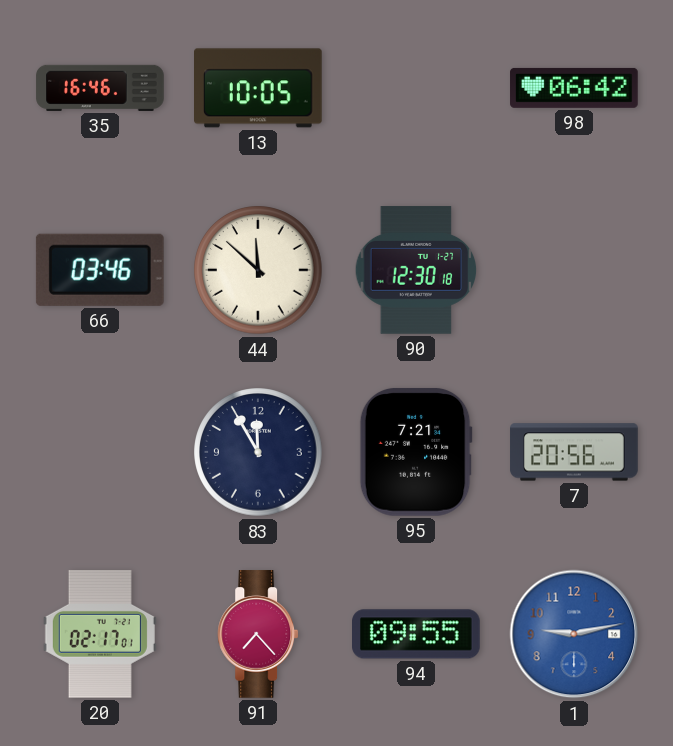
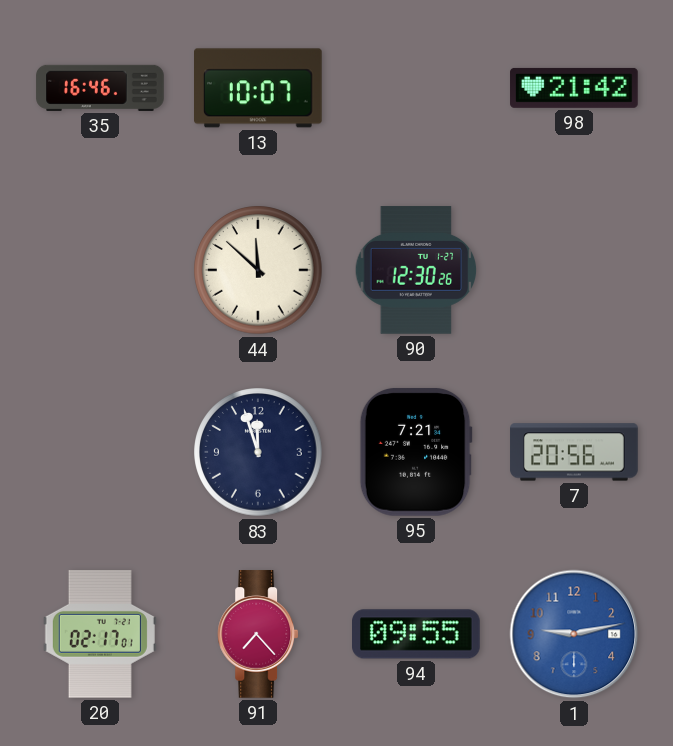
13: 10:05 -> 10:07 (259, 88)
98: 06:42 -> 21:42 (574, 88)
66: 03:46 -> none (100, 270)
90: 12:30:18 -> 12:30:26 (416, 270)
83: 11:55 -> 11:57 (258, 452)
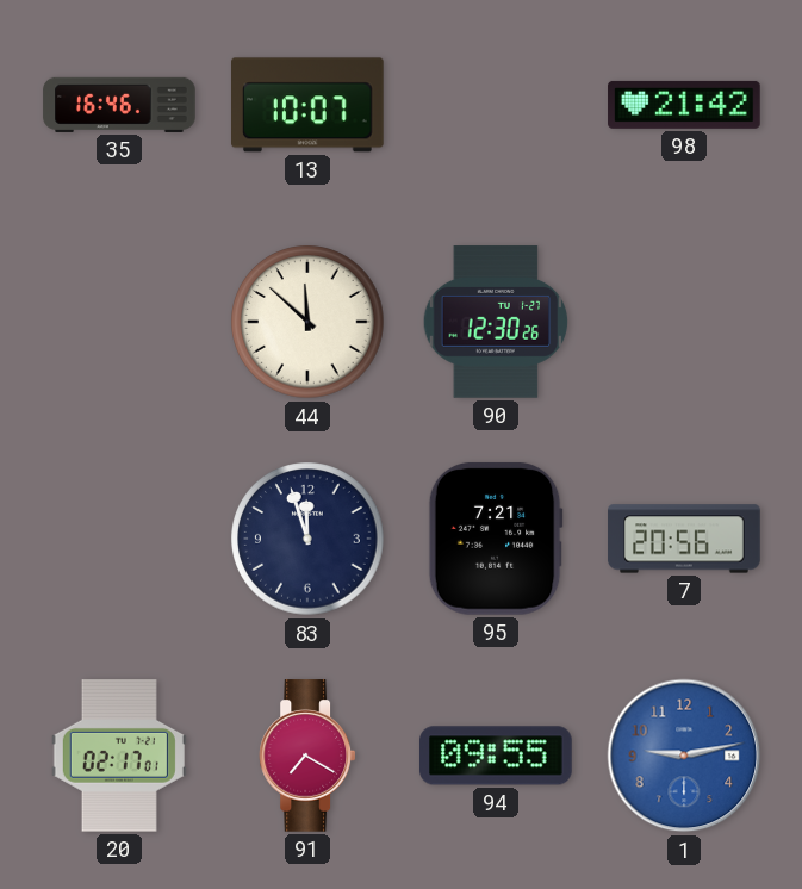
91: 7:23 -> 7:20 (307, 756)
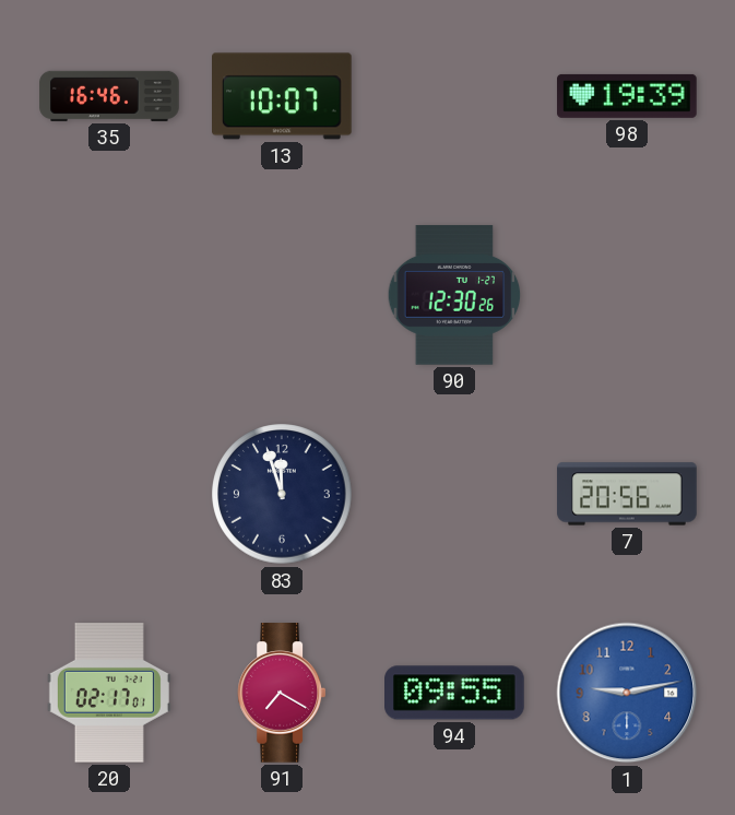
98: 21:42 -> 19:39 (627, 96)
44: 11:52 -> none (307, 322)
95: 7:21 -> none (496, 539)
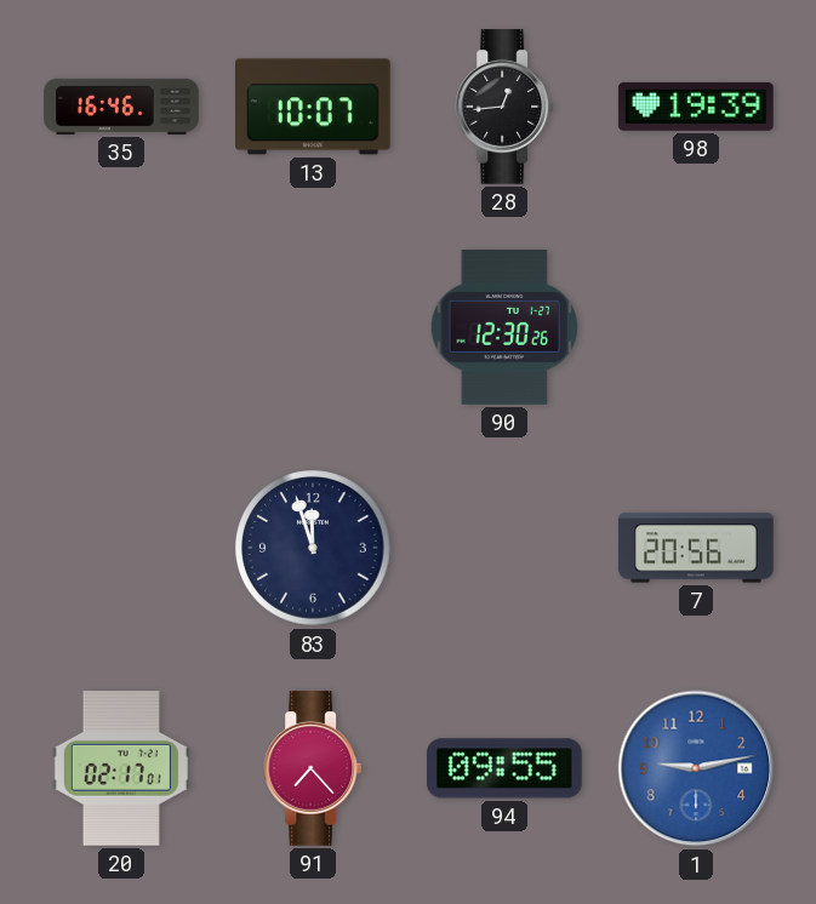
28: none -> 12:44 (504, 107)
91: 7:20 -> 7:23 (313, 768)
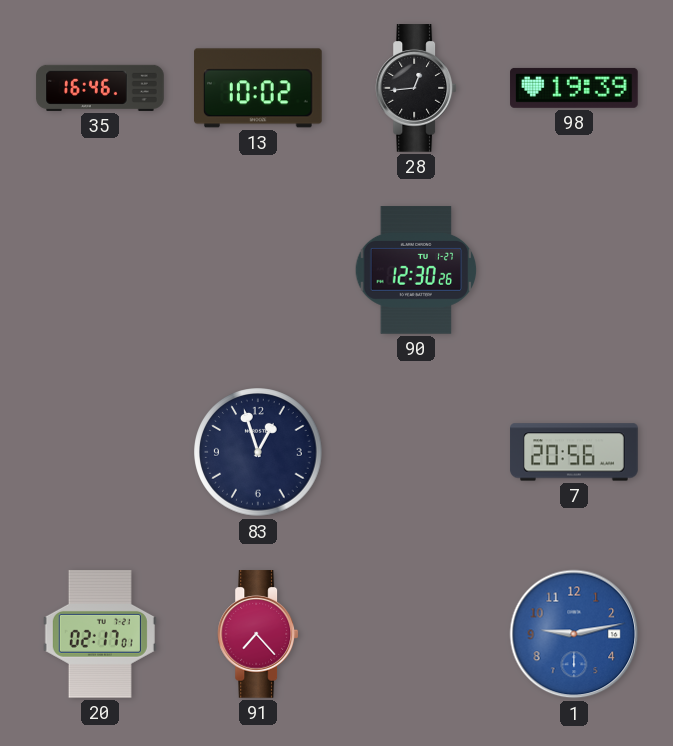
13: 10:07 -> 10:02 (259, 88)
83: 11:57 -> 12:57 (258, 452)
94: 09:55 -> none (506, 768)
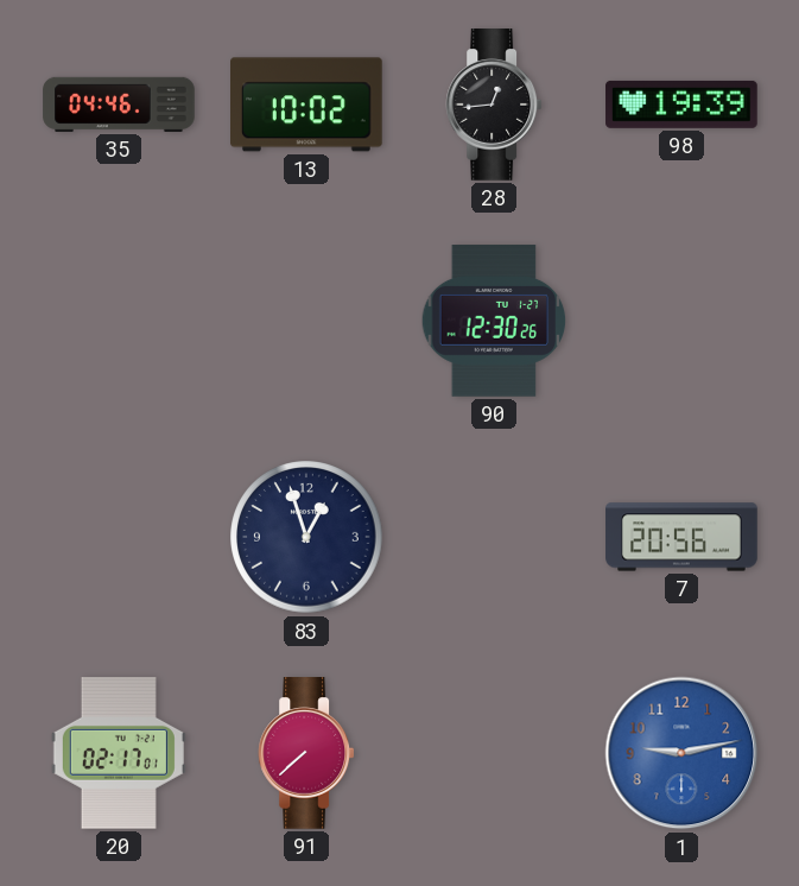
35: 16:46 -> 04:46 (119, 105)
91: 7:23 -> 7:38 (306, 753)
